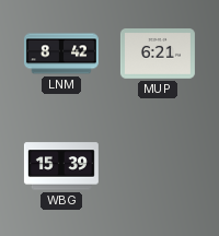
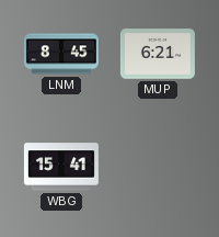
LNM: 8:42 -> 8:45 (61, 54)
WBG: 15:39 -> 15:41 (61, 167)
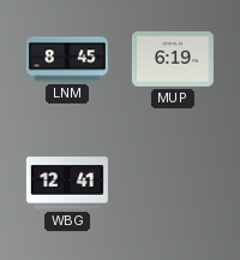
MUP: 6:21 -> 6:19 (173, 59)
WBG: 15:41 -> 12:41 (67, 183)
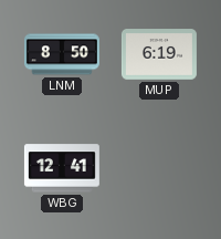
LNM: 8:45 -> 8:50 (62, 54)
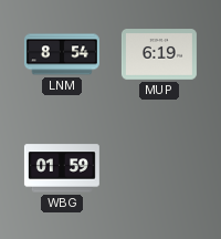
LNM: 8:50 -> 8:54 (62, 54)
WBG: 12:41 -> 01:59 (62, 168)
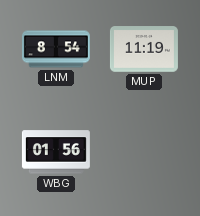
MUP: 6:19 -> 11:19 (144, 49)
WBG: 01:59 -> 01:56 (56, 152)
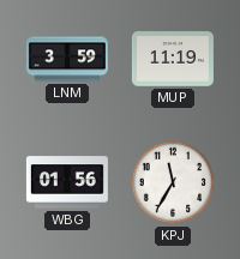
LNM: 8:54 -> 3:59 (67, 59)
KPJ: none -> 11:35 (173, 182)
